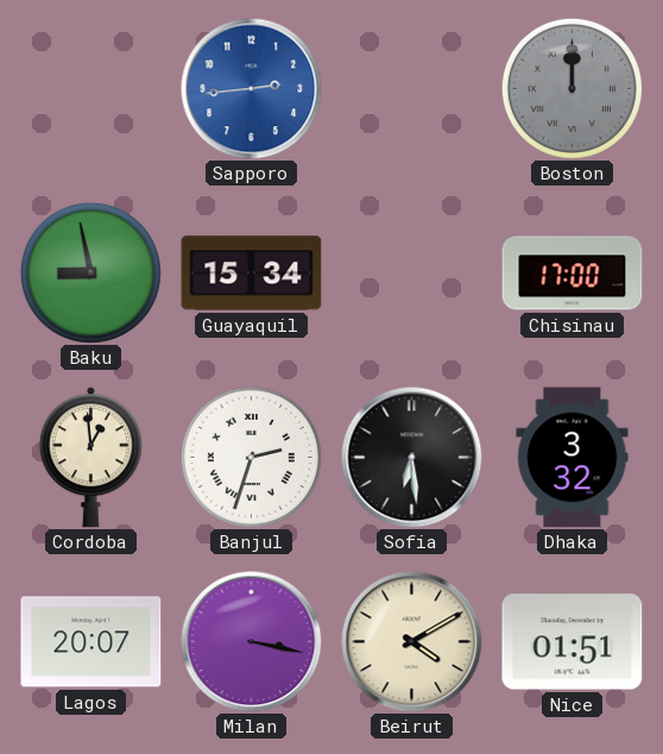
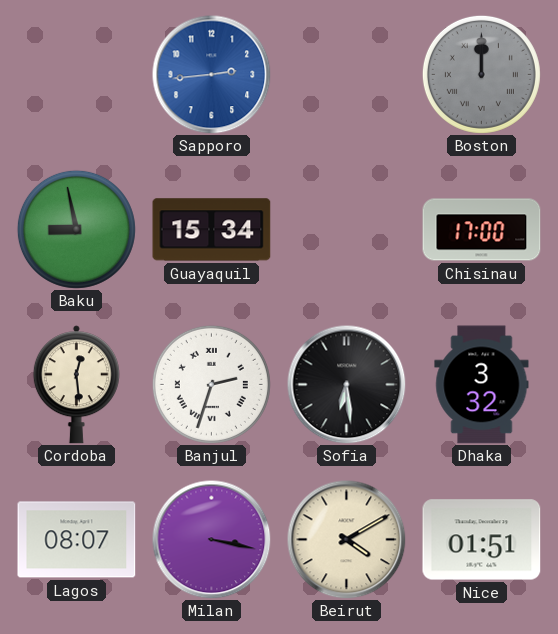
Cordoba: 12:59 -> 12:29 (76, 385)
Lagos: 20:07 -> 08:07 (77, 540)
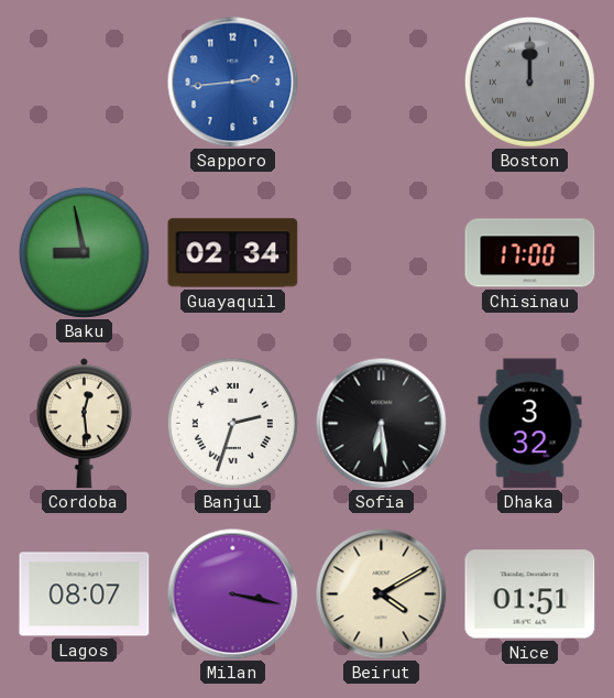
Guayaquil: 15:34 -> 02:34 (233, 253)
